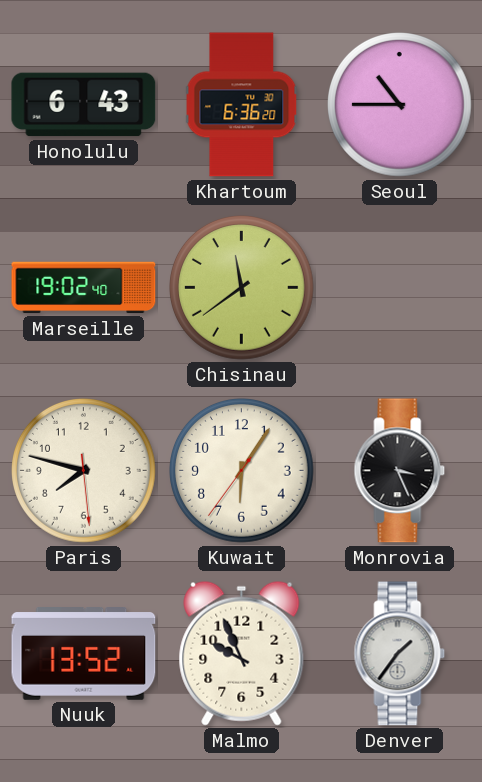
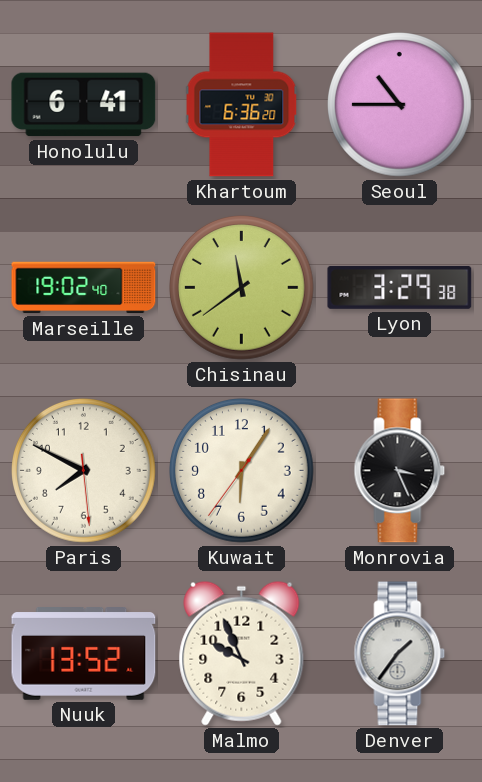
Honolulu: 6:43 -> 6:41 (84, 105)
Lyon: none -> 3:29 (400, 287)
Paris: 7:47 -> 7:49 (84, 471)
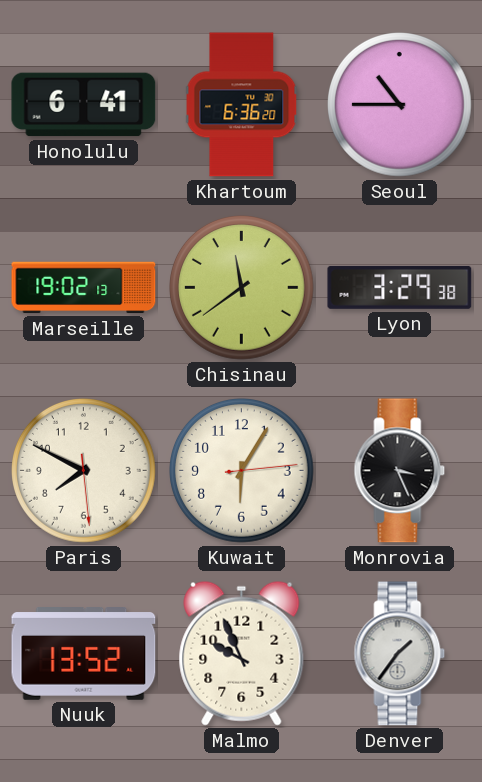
Marseille: 19:02:40 -> 19:02:13 (84, 288)
Kuwait: 6:05:36 -> 6:05:14 (242, 471)
